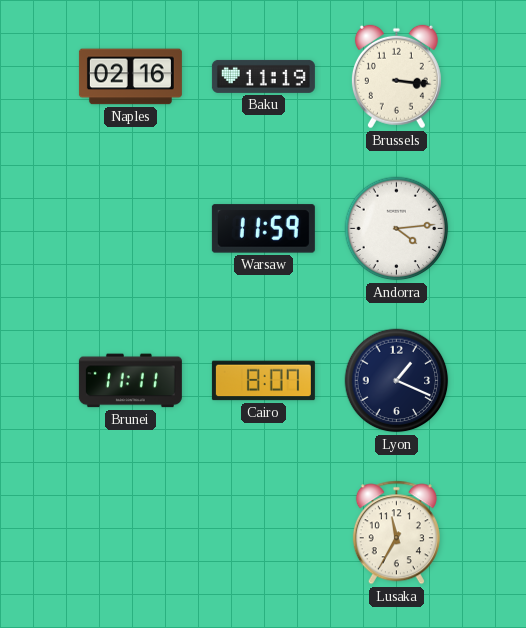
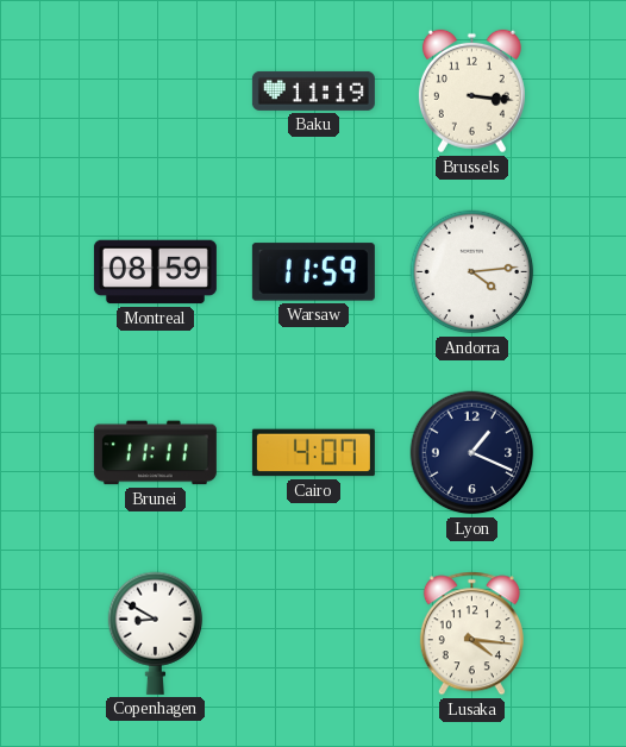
Naples: 02:16 -> none (130, 77)
Montreal: none -> 08:59 (155, 272)
Cairo: 8:07 -> 4:07 (313, 453)
Copenhagen: none -> 8:50 (156, 633)
Lusaka: 11:35 -> 4:16 (471, 634)
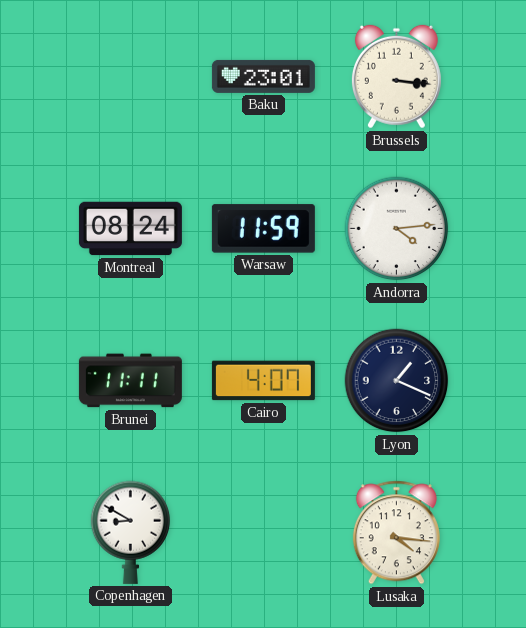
Baku: 11:19 -> 23:01 (263, 76)
Montreal: 08:59 -> 08:24 (130, 229)
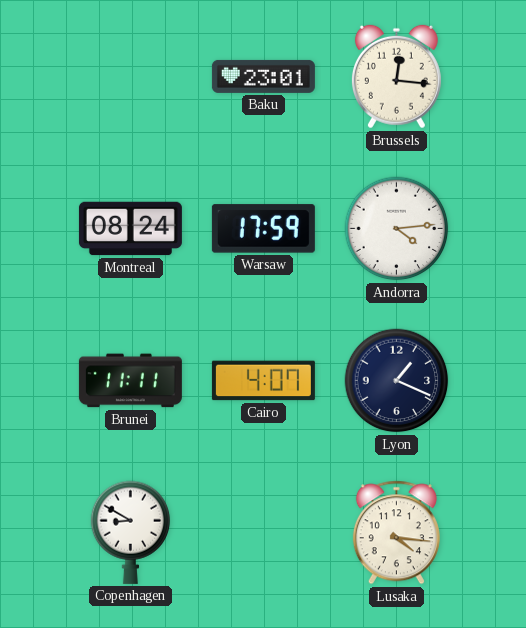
Brussels: 3:16 -> 12:16 (396, 77)
Warsaw: 11:59 -> 17:59 (263, 229)
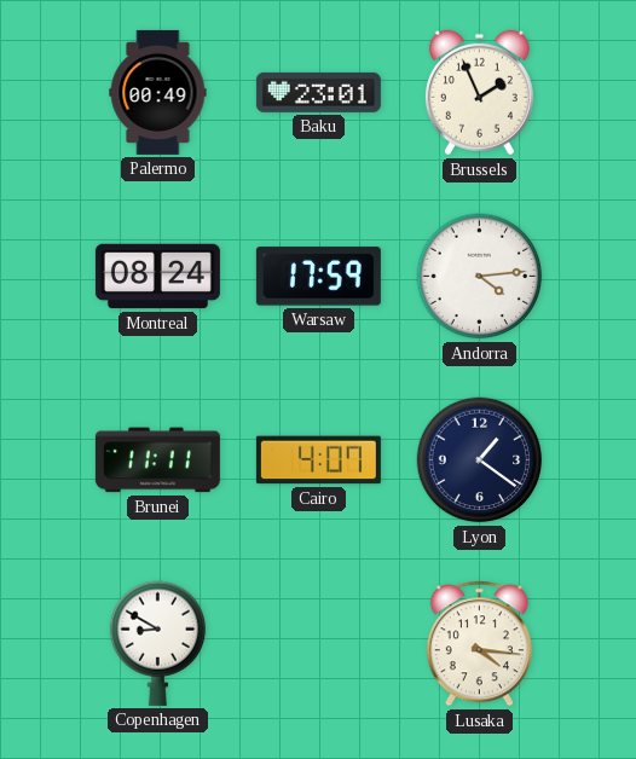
Palermo: none -> 00:49 (158, 92)
Brussels: 12:16 -> 1:56 (479, 93)
Lyon: 1:19 -> 1:21 (480, 460)
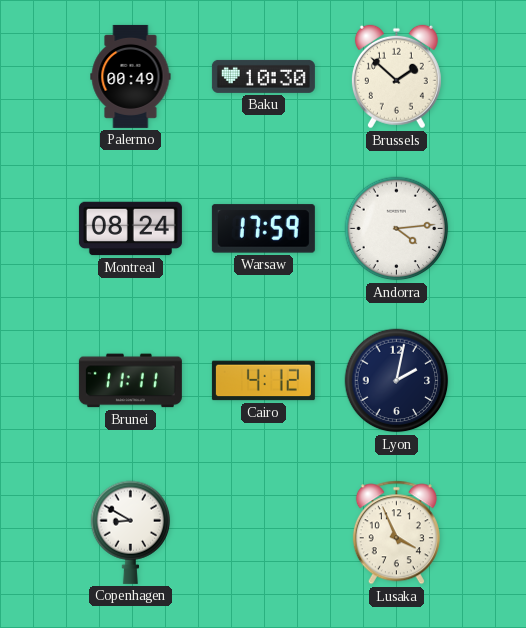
Baku: 23:01 -> 10:30 (263, 76)
Brussels: 1:56 -> 1:52 (396, 77)
Cairo: 4:07 -> 4:12 (263, 381)
Lyon: 1:21 -> 2:02 (397, 381)
Lusaka: 4:16 -> 3:56 (396, 533)
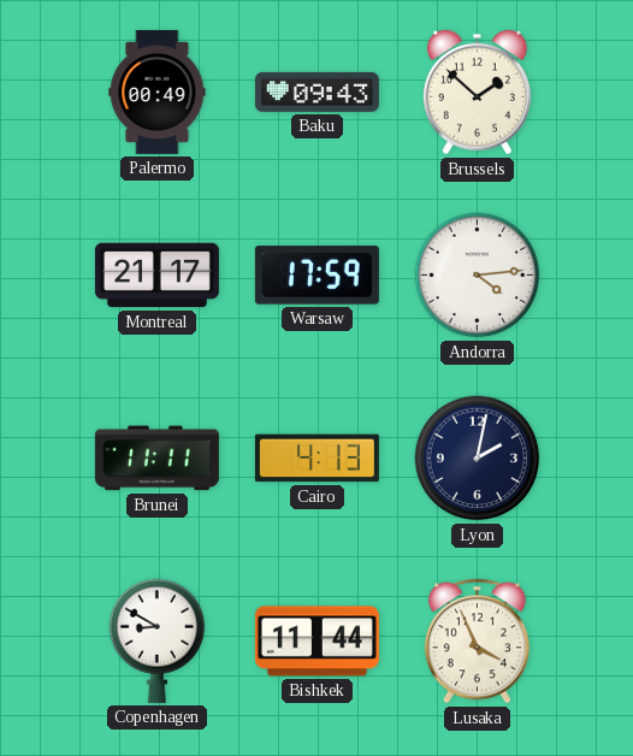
Baku: 10:30 -> 09:43 (316, 91)
Montreal: 08:24 -> 21:17 (156, 276)
Cairo: 4:12 -> 4:13 (316, 459)
Bishkek: none -> 11:44 (316, 642)
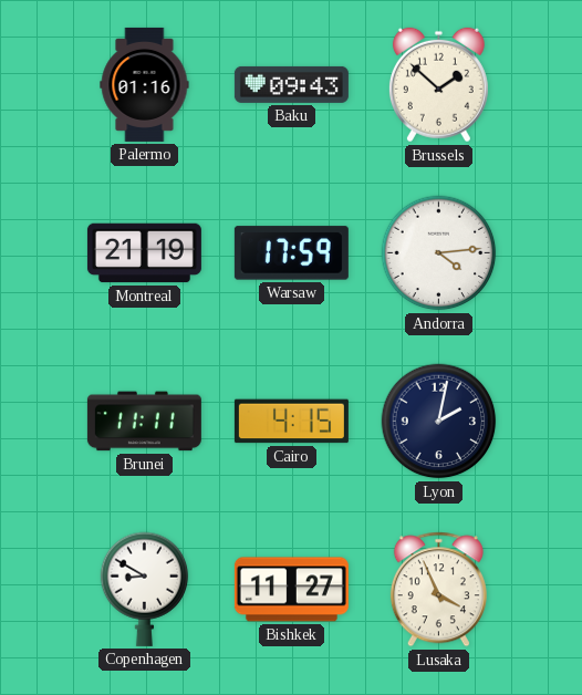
Palermo: 00:49 -> 01:16 (145, 84)
Montreal: 21:17 -> 21:19 (144, 253)
Cairo: 4:13 -> 4:15 (291, 422)
Bishkek: 11:44 -> 11:27 (291, 590)
